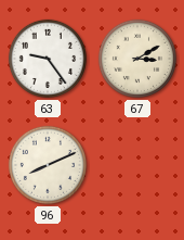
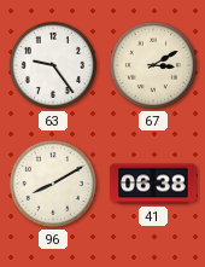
96: 8:11 -> 8:10 (53, 184)
41: none -> 06:38 (153, 184)
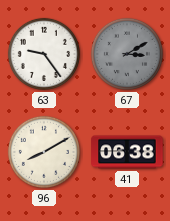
67 dial: cream -> grey (127, 54)
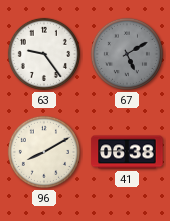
67: 3:10 -> 5:10 (127, 54)
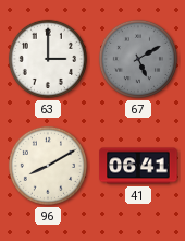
63: 9:24 -> 3:00 (48, 59)
41: 06:38 -> 06:41 (138, 166)
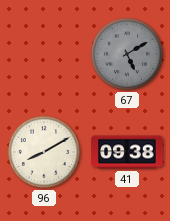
63: 3:00 -> none (48, 59)
41: 06:41 -> 09:38 (127, 152)
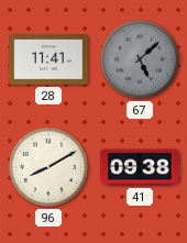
28: none -> 11:41 (48, 59)
67: 5:10 -> 5:08 (140, 59)
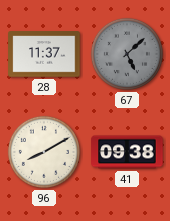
28: 11:41 -> 11:37 (44, 54)
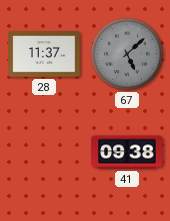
96: 8:10 -> none (44, 152)
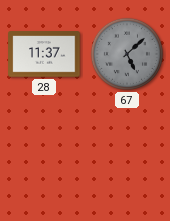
41: 09:38 -> none (127, 152)
